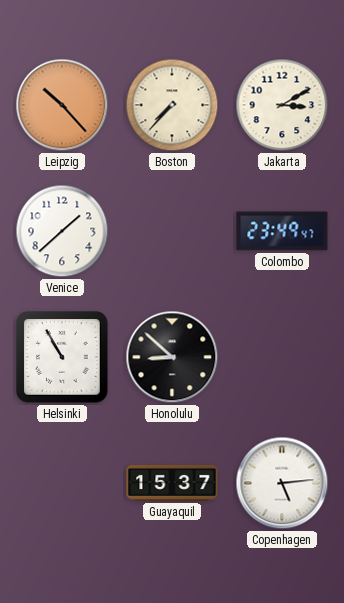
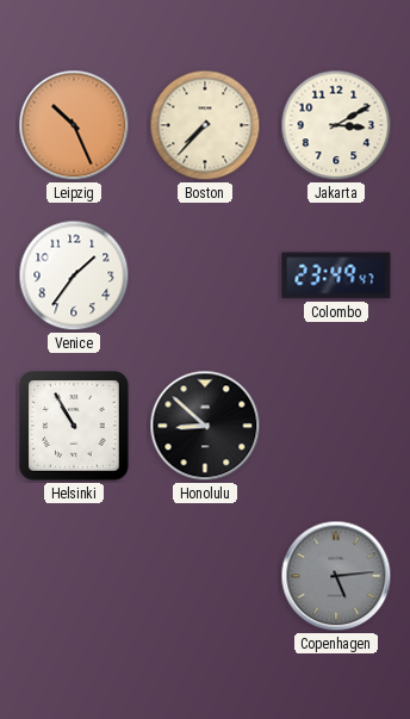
Leipzig: 10:23 -> 10:26 (74, 125)
Venice: 1:38 -> 1:36 (74, 275)
Guayaquil: 15:37 -> none (172, 483)
Copenhagen dial: white -> grey (336, 576)
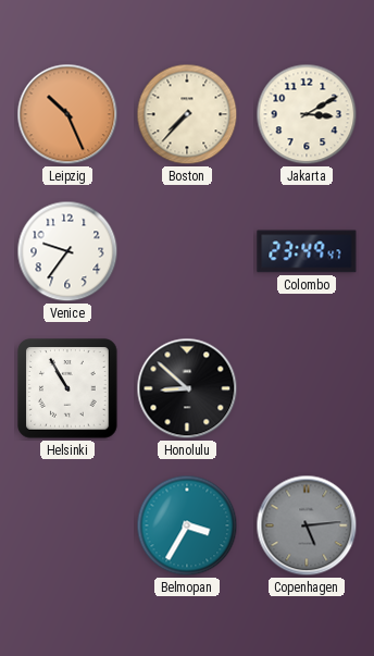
Venice: 1:36 -> 9:36 (67, 251)
Belmopan: none -> 3:35 (187, 525)
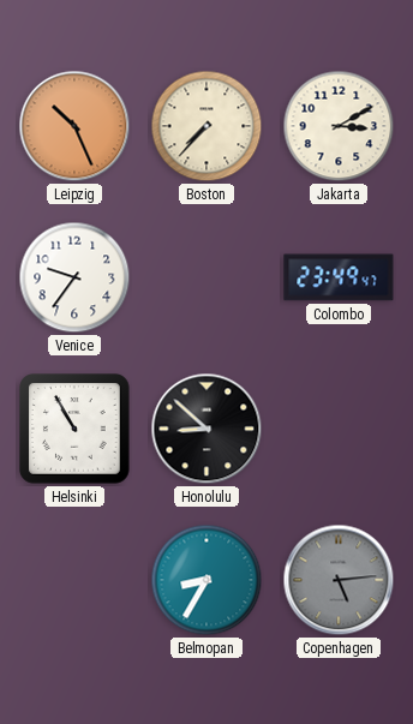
Belmopan: 3:35 -> 8:35 (206, 580)
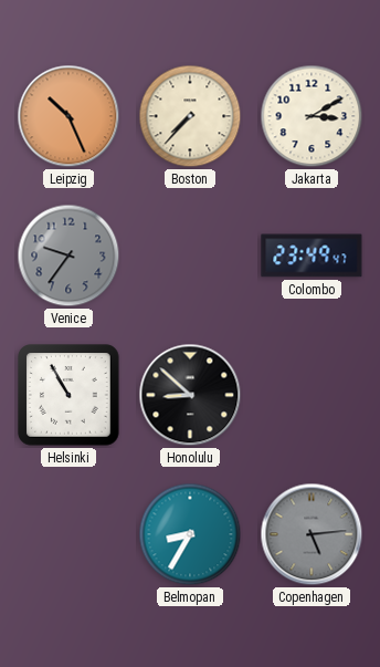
Venice dial: white -> grey (68, 256)
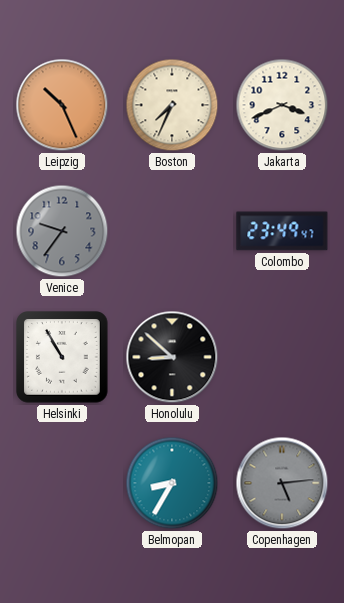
Boston: 7:37 -> 7:34 (172, 105)
Jakarta: 3:10 -> 3:41 (282, 105)
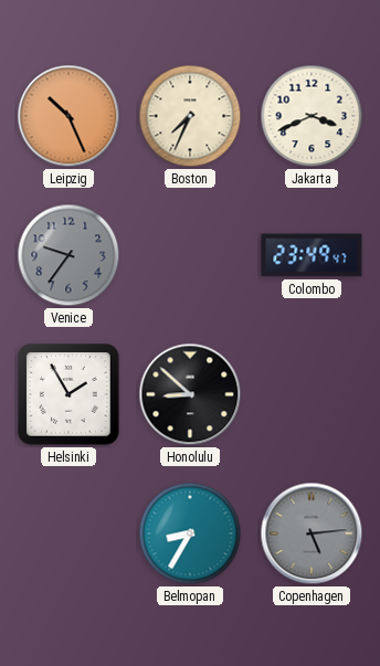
Helsinki: 10:55 -> 1:55 (68, 394)
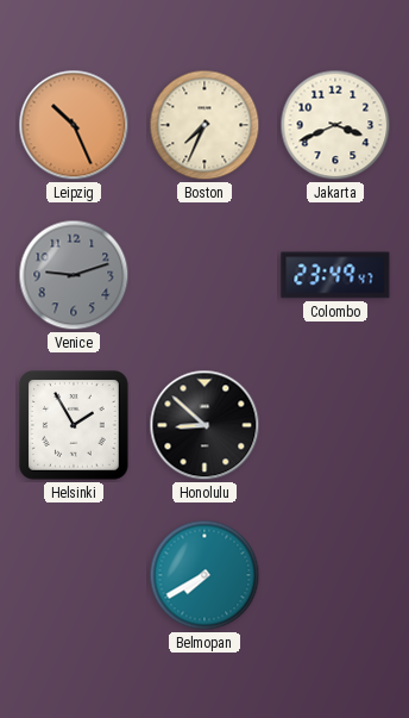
Venice: 9:36 -> 9:12 (74, 275)
Belmopan: 8:35 -> 7:40 (204, 575)
Copenhagen: 5:14 -> none (312, 533)
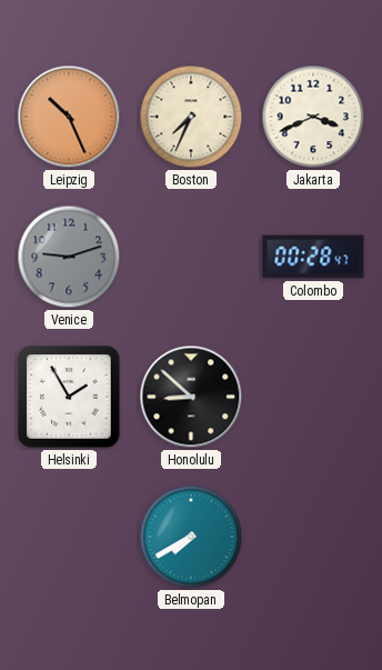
Colombo: 23:49 -> 00:28 (313, 257)
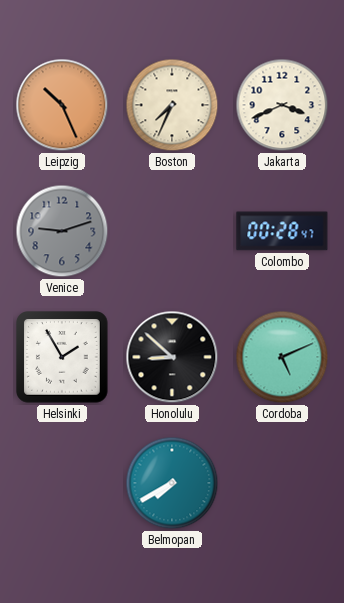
Cordoba: none -> 5:11 (282, 357)
